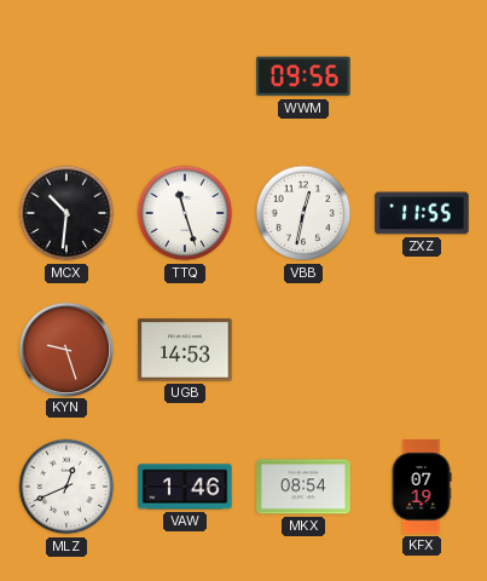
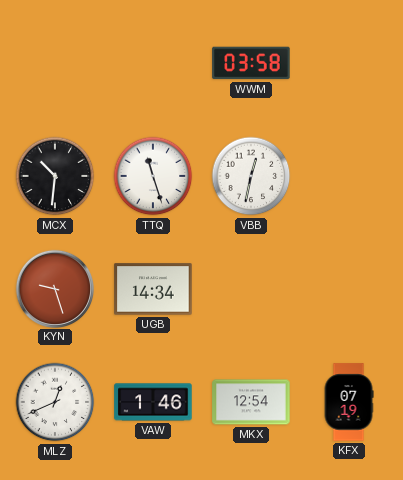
WWM: 09:56 -> 03:58 (251, 63)
ZXZ: 11:55 -> none (422, 213)
UGB: 14:53 -> 14:34 (153, 289)
MKX: 08:54 -> 12:54 (251, 402)
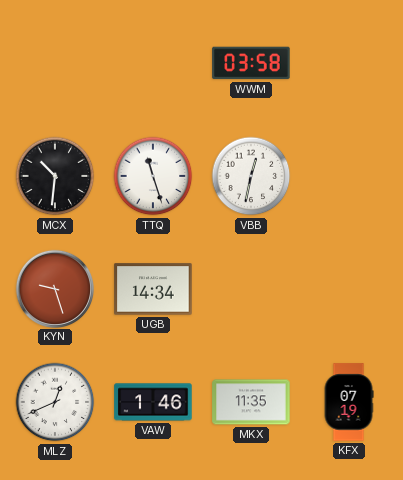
MKX: 12:54 -> 11:35 (251, 402)
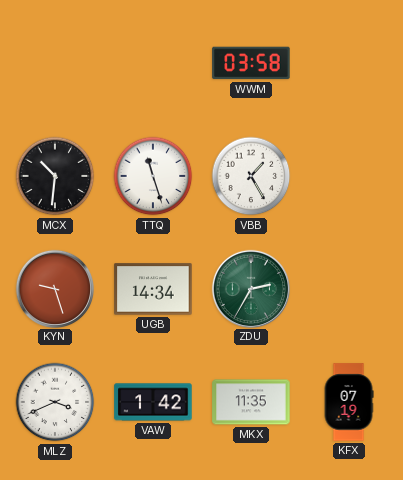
VBB: 12:32 -> 1:25 (251, 176)
ZDU: none -> 2:35 (250, 288)
MLZ: 12:41 -> 3:41 (55, 402)
VAW: 1:46 -> 1:42 (153, 402)
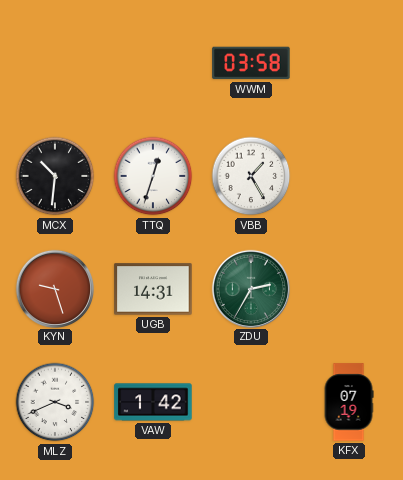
TTQ: 11:27 -> 12:33 (153, 176)
UGB: 14:34 -> 14:31 (153, 289)
MKX: 11:35 -> none (251, 402)
